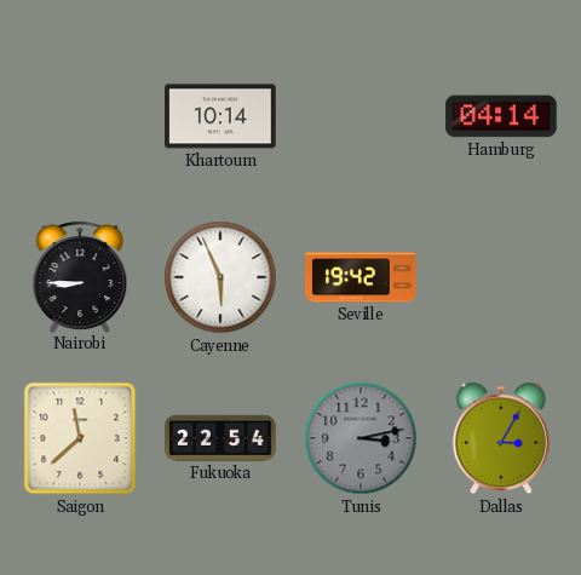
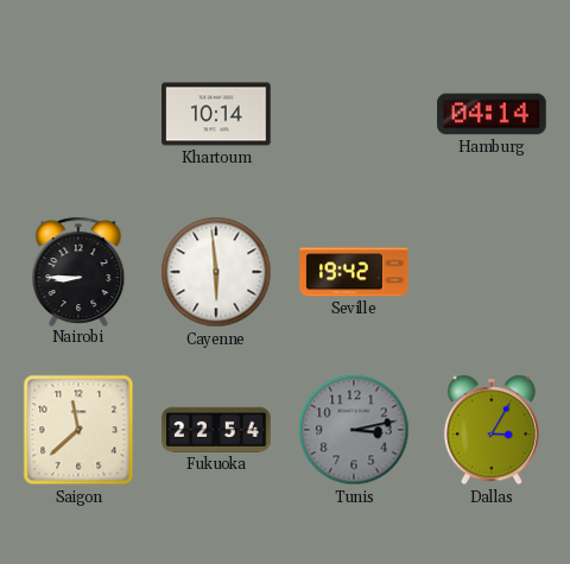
Cayenne: 5:56 -> 5:59 (216, 272)
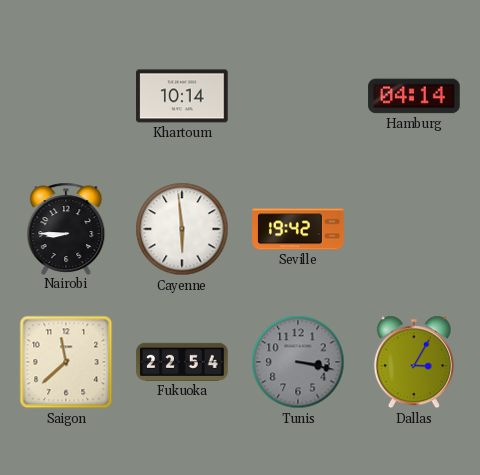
Tunis: 3:13 -> 3:17 (298, 362)
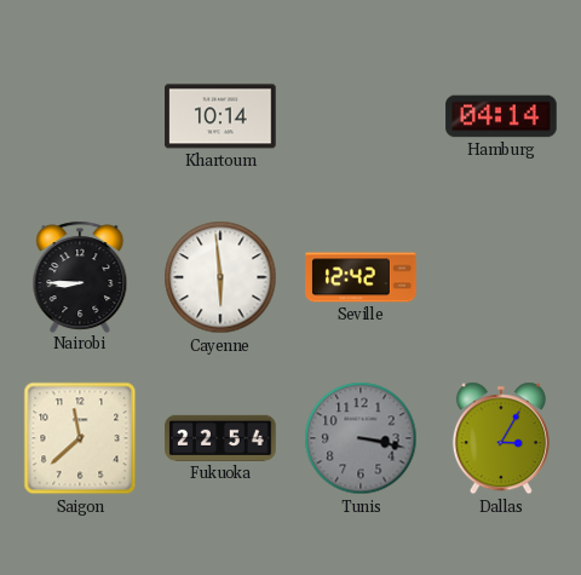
Seville: 19:42 -> 12:42 (361, 277)
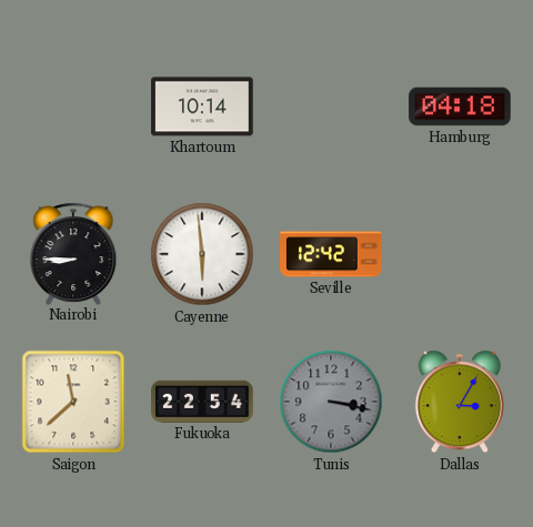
Hamburg: 04:14 -> 04:18 (460, 107)
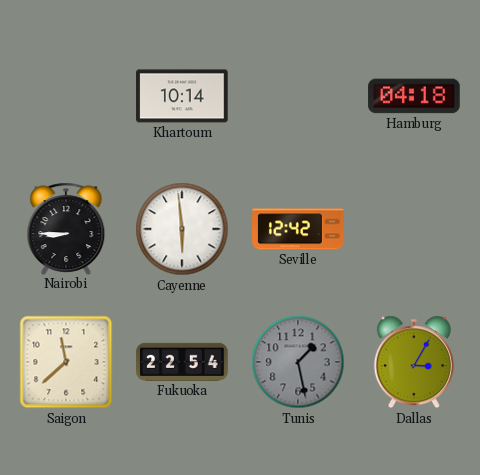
Tunis: 3:17 -> 1:28 (298, 362)
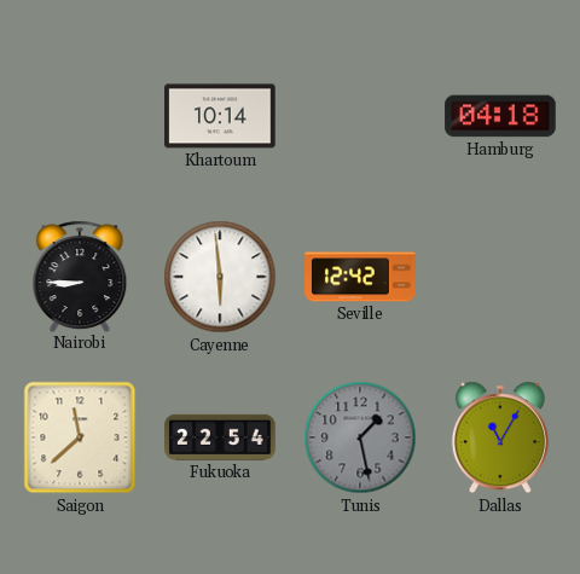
Dallas: 3:05 -> 11:05 (500, 437)
